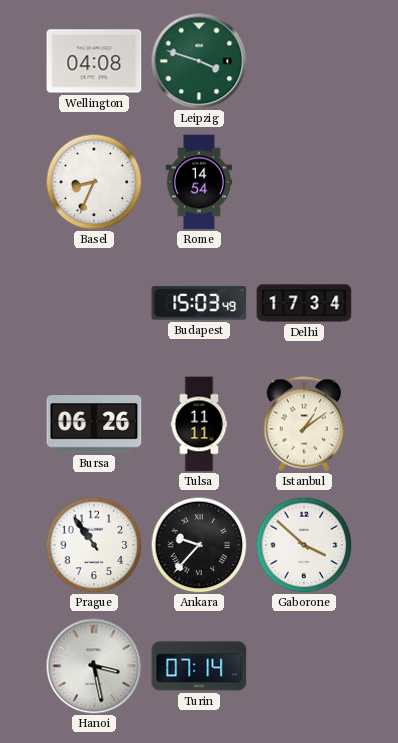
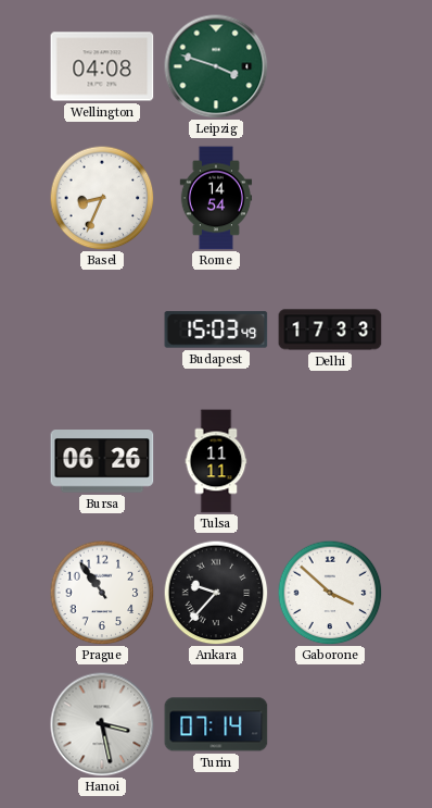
Delhi: 17:34 -> 17:33 (330, 330)
Istanbul: 1:09 -> none (304, 424)
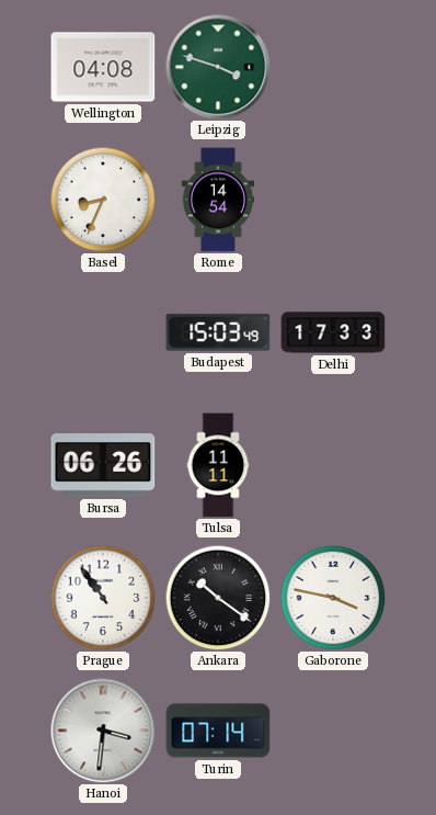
Ankara: 9:37 -> 10:21 (218, 598)
Gaborone: 3:52 -> 3:47 (333, 598)
Hanoi: 3:28 -> 3:31 (103, 731)
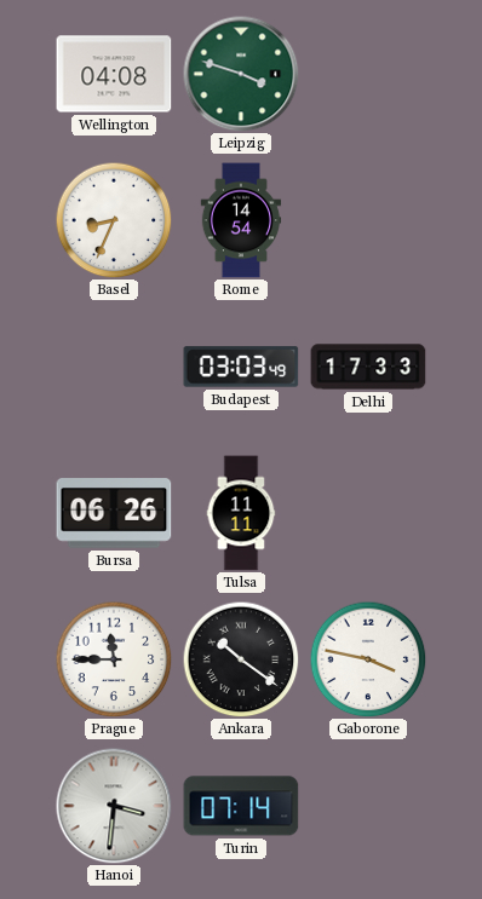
Budapest: 15:03 -> 03:03 (241, 367)
Prague: 10:54 -> 11:45 (114, 659)
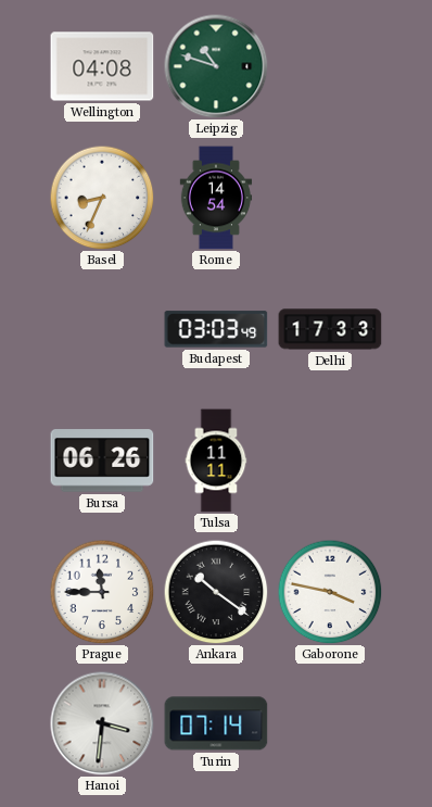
Leipzig: 3:48 -> 10:48 (216, 66)
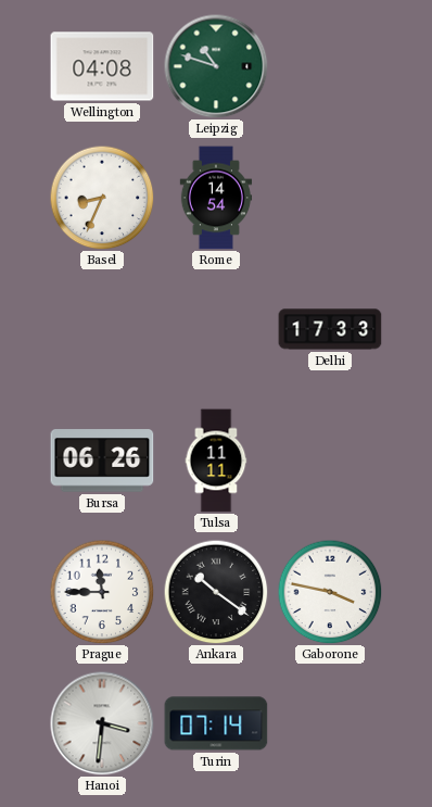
Budapest: 03:03 -> none (216, 329)
